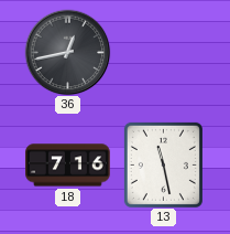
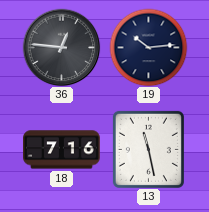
36: 12:43 -> 12:46 (61, 47)
19: none -> 10:14 (148, 47)
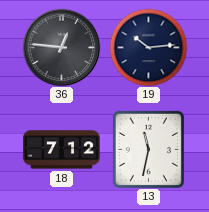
18: 7:16 -> 7:12 (62, 150)
13: 11:28 -> 11:32 (148, 149)
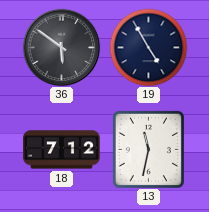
36: 12:46 -> 5:51 (61, 47)
19: 10:14 -> 4:55 (148, 47)
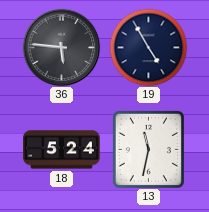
36: 5:51 -> 5:46 (61, 47)
18: 7:12 -> 5:24 (62, 150)
